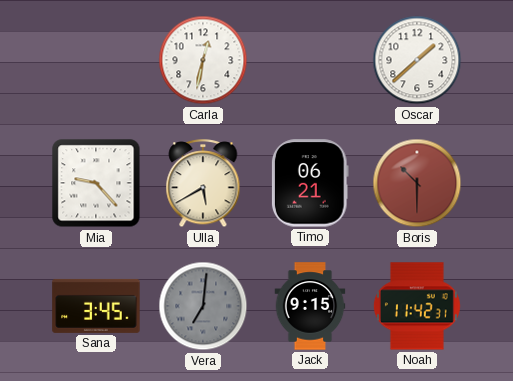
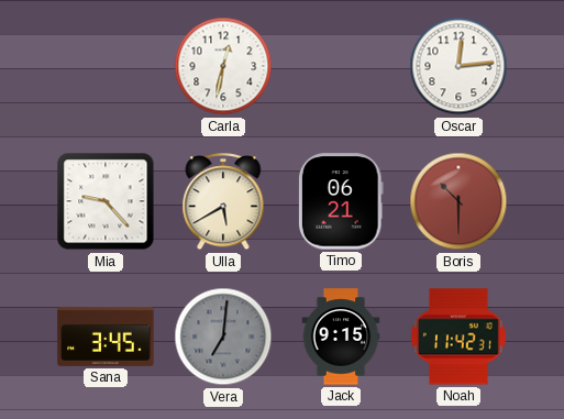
Oscar: 1:38 -> 12:14 (458, 66)
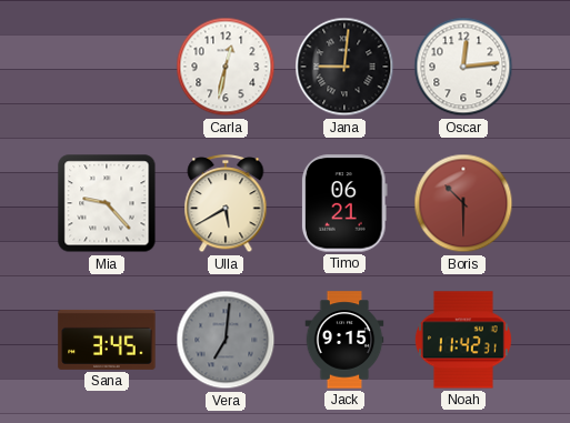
Jana: none -> 9:01 (344, 67)
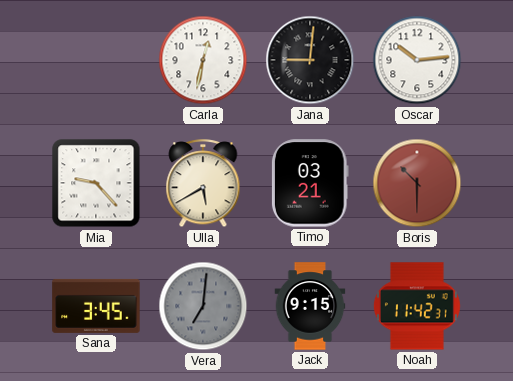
Oscar: 12:14 -> 10:14 (417, 60)
Timo: 06:21 -> 03:21 (310, 183)
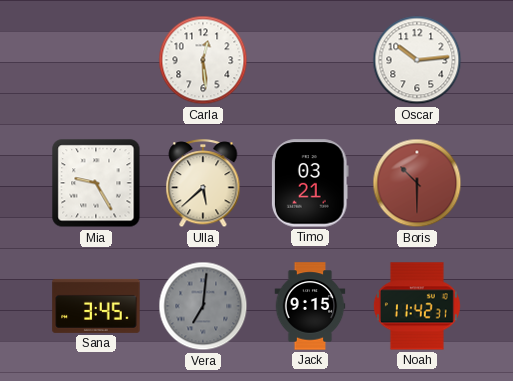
Carla: 12:32 -> 12:29 (203, 60)
Jana: 9:01 -> none (310, 60)
Mia: 9:23 -> 9:25 (96, 183)
Ulla: 5:40 -> 5:38 (203, 184)
